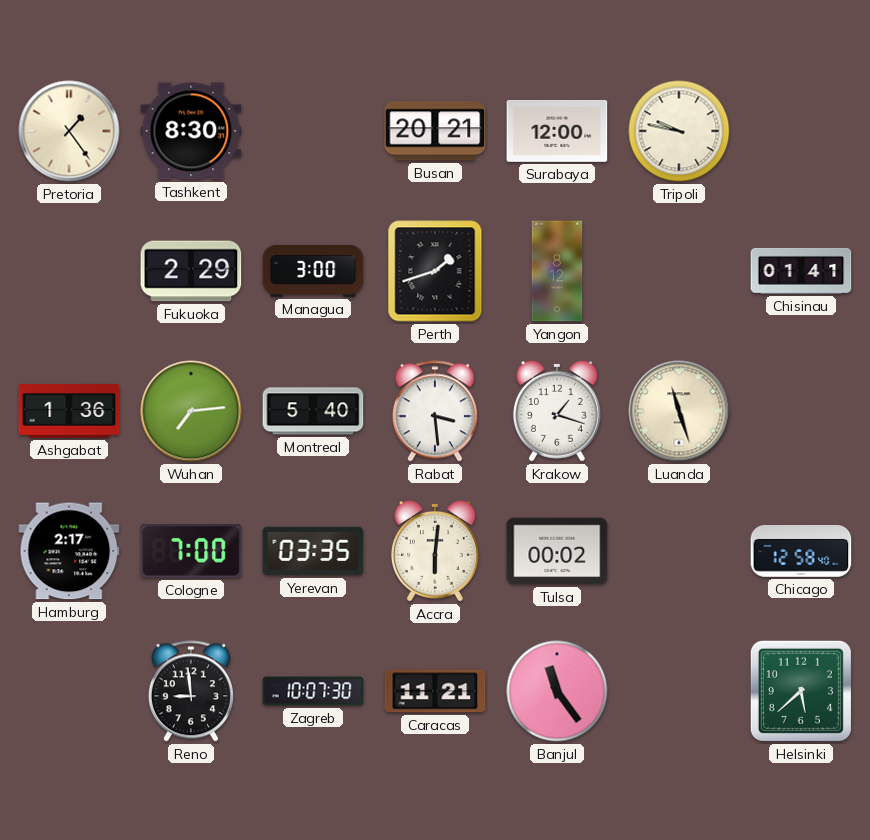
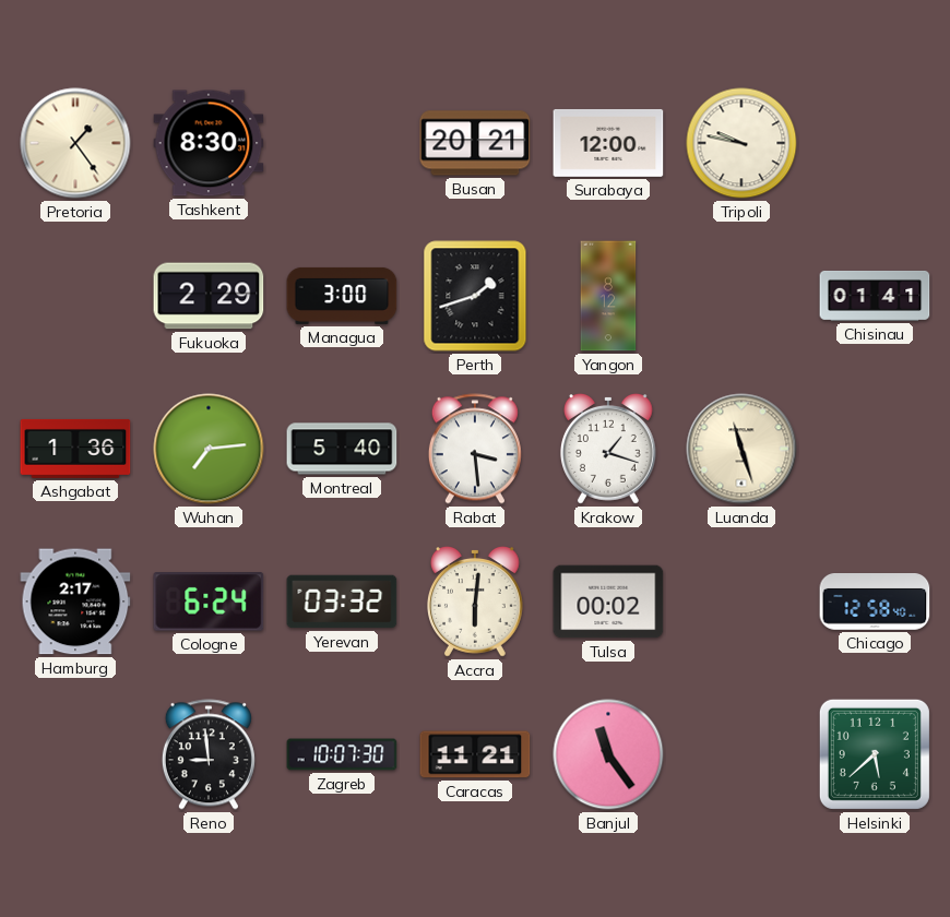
Cologne: 7:00 -> 6:24 (209, 602)
Yerevan: 03:35 -> 03:32 (342, 602)
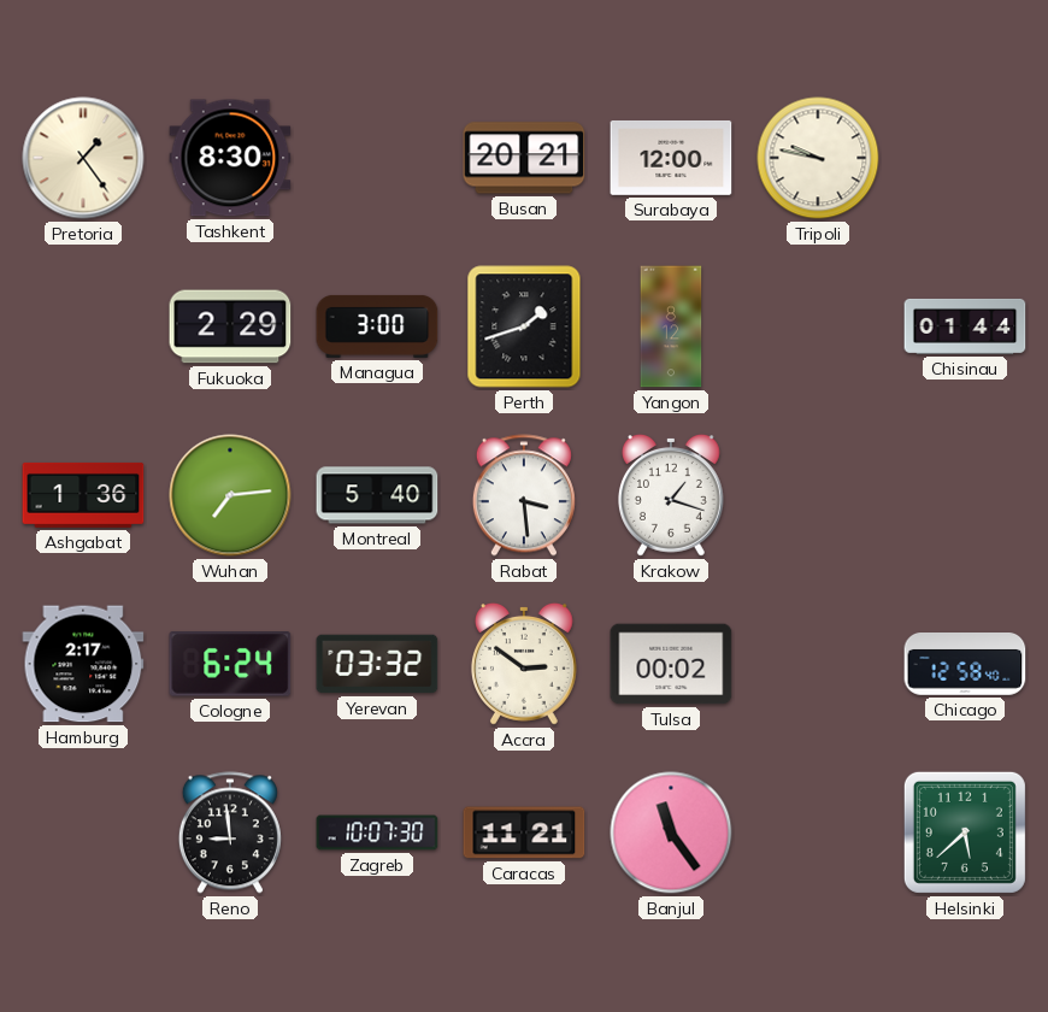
Chisinau: 01:41 -> 01:44 (965, 326)
Luanda: 11:27 -> none (741, 449)
Accra: 6:01 -> 2:51 (524, 665)
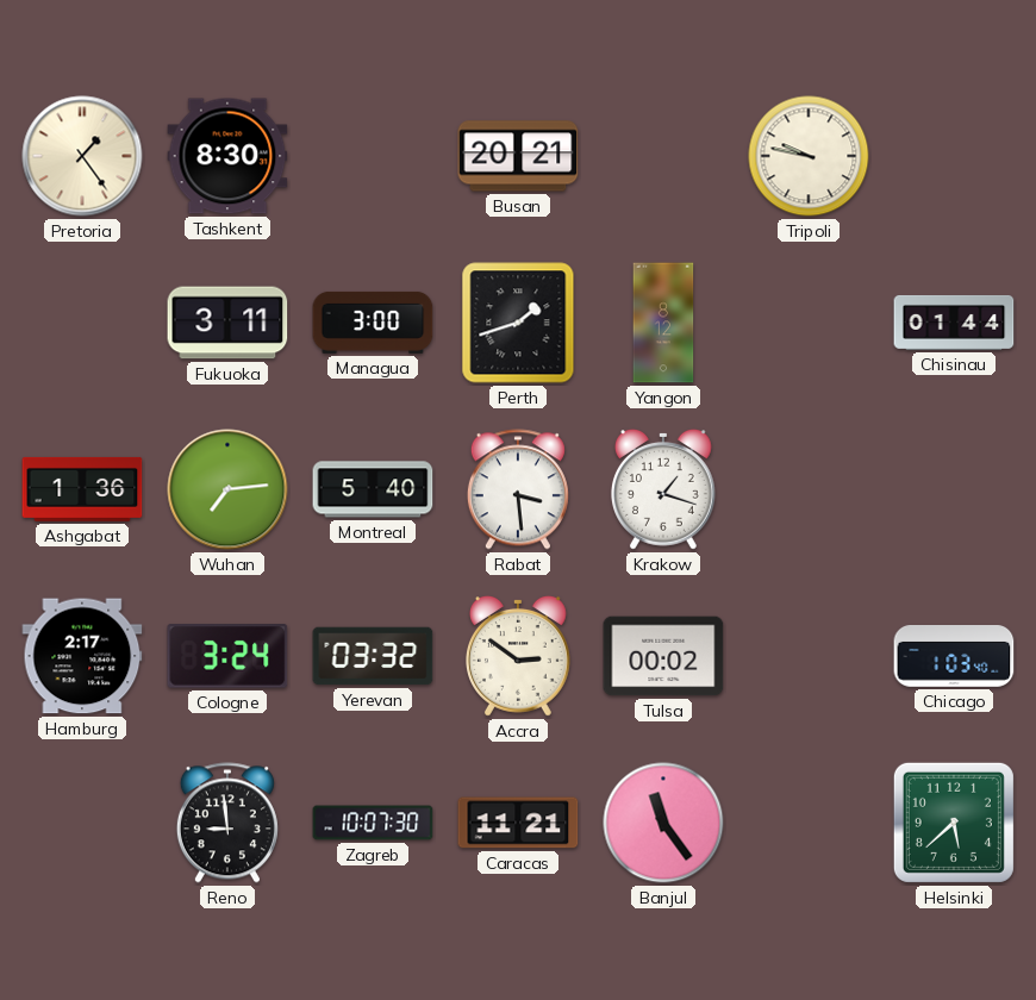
Surabaya: 12:00 -> none (671, 158)
Fukuoka: 2:29 -> 3:11 (227, 323)
Cologne: 6:24 -> 3:24 (227, 656)
Chicago: 12:58 -> 1:03 (954, 657)
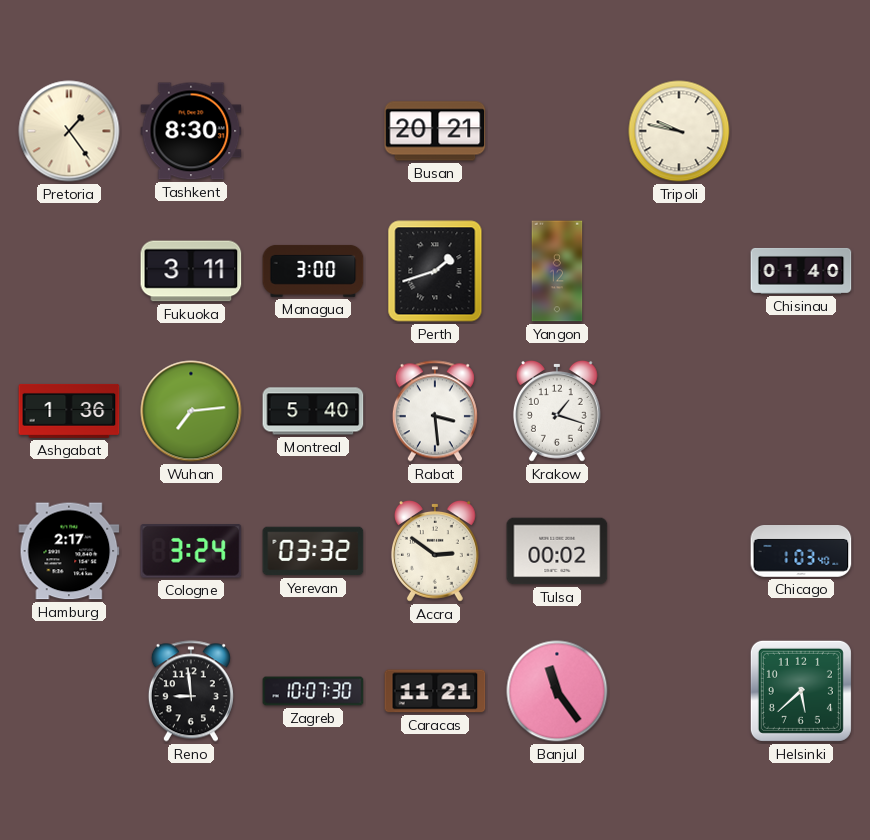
Chisinau: 01:44 -> 01:40 (801, 271)
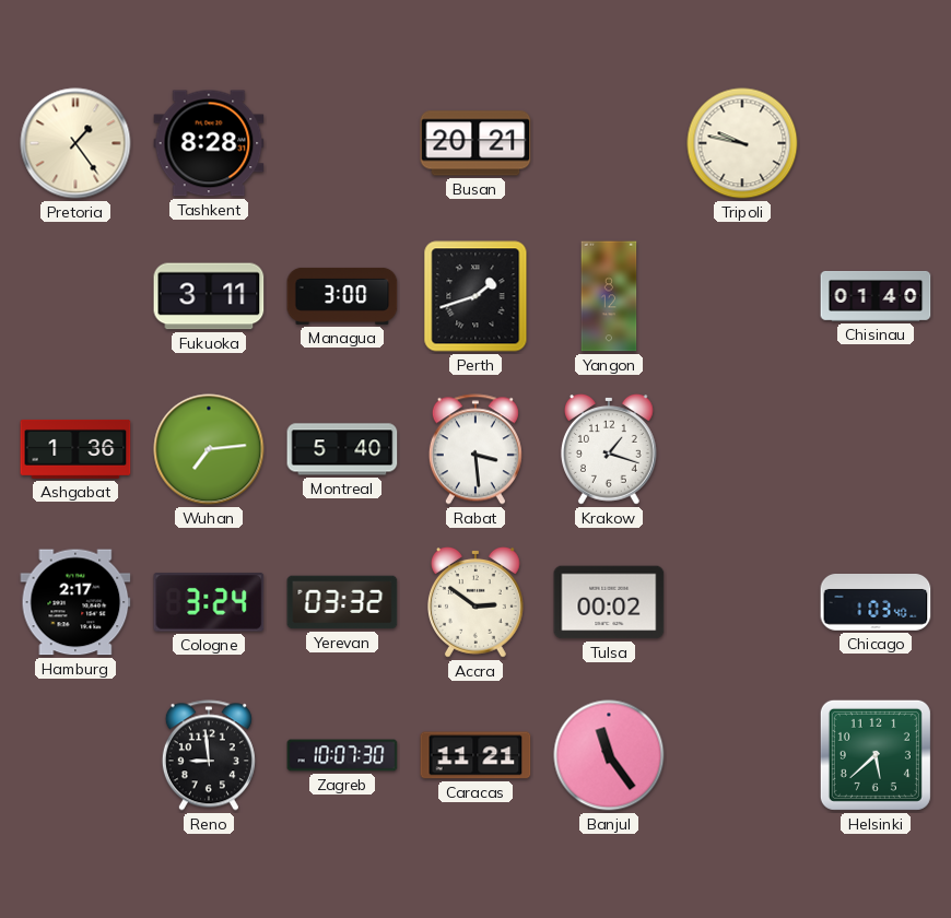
Tashkent: 8:30 -> 8:28 (209, 143)
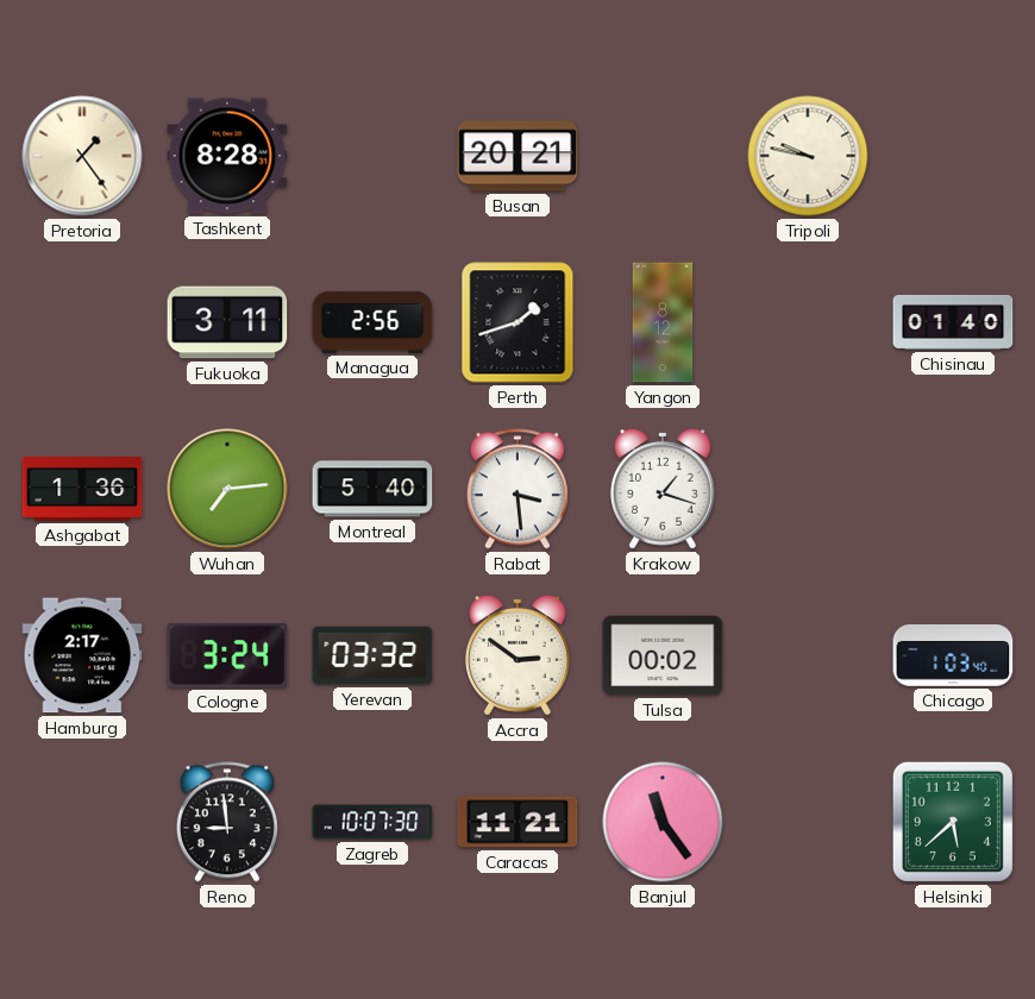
Managua: 3:00 -> 2:56 (372, 322)
